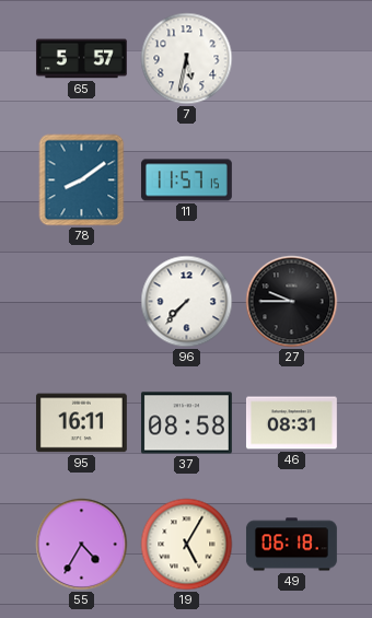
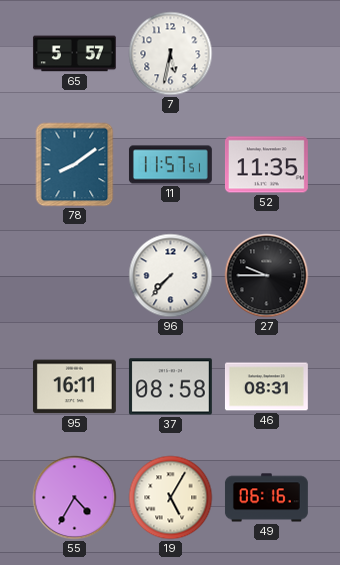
11: 11:57:15 -> 11:57:51 (171, 165)
52: none -> 11:35 (266, 165)
49: 06:18 -> 06:16 (266, 498)
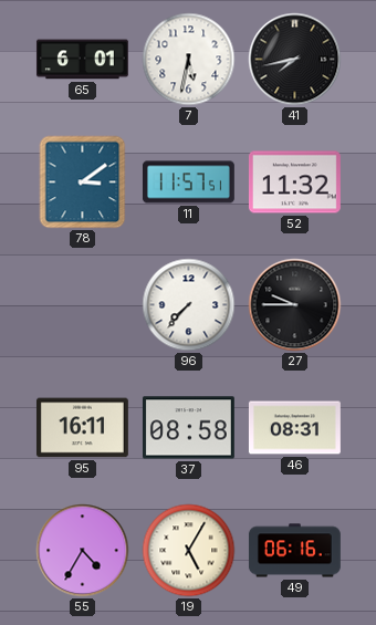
65: 5:57 -> 6:01 (82, 60)
41: none -> 7:43 (295, 60)
78: 8:09 -> 3:09 (83, 183)
52: 11:35 -> 11:32 (294, 183)
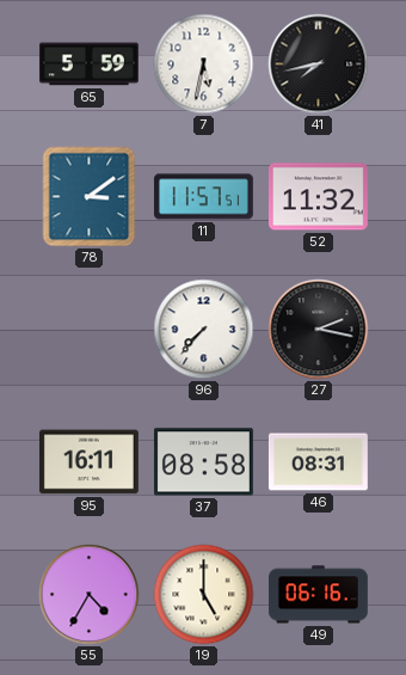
65: 6:01 -> 5:59 (88, 65)
27: 9:45 -> 2:17 (319, 330)
19: 5:05 -> 5:00 (204, 595)
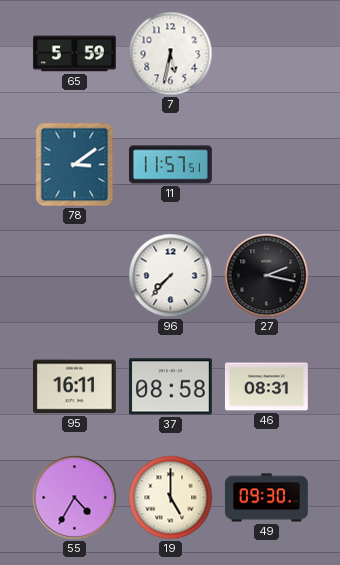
41: 7:43 -> none (319, 65)
52: 11:32 -> none (318, 197)
49: 06:16 -> 09:30 (266, 498)
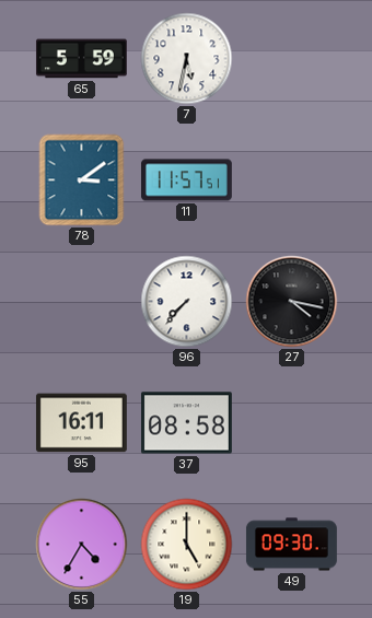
27: 2:17 -> 4:17 (292, 302)
46: 08:31 -> none (266, 387)
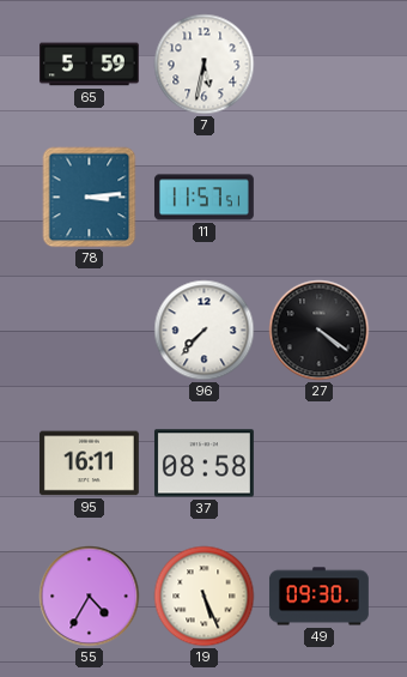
78: 3:09 -> 3:14 (90, 198)
27: 4:17 -> 4:21 (320, 331)
19: 5:00 -> 5:26 (205, 597)
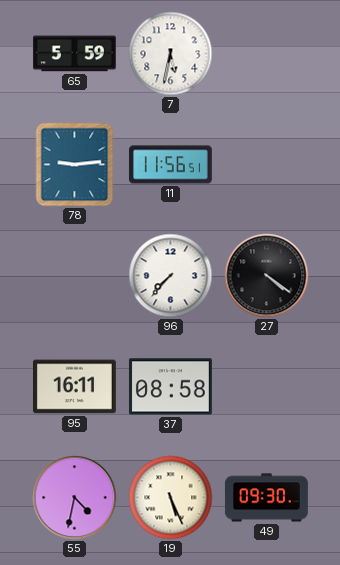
78: 3:14 -> 9:14 (75, 165)
11: 11:57 -> 11:56 (171, 165)
55: 4:35 -> 4:32 (75, 498)
